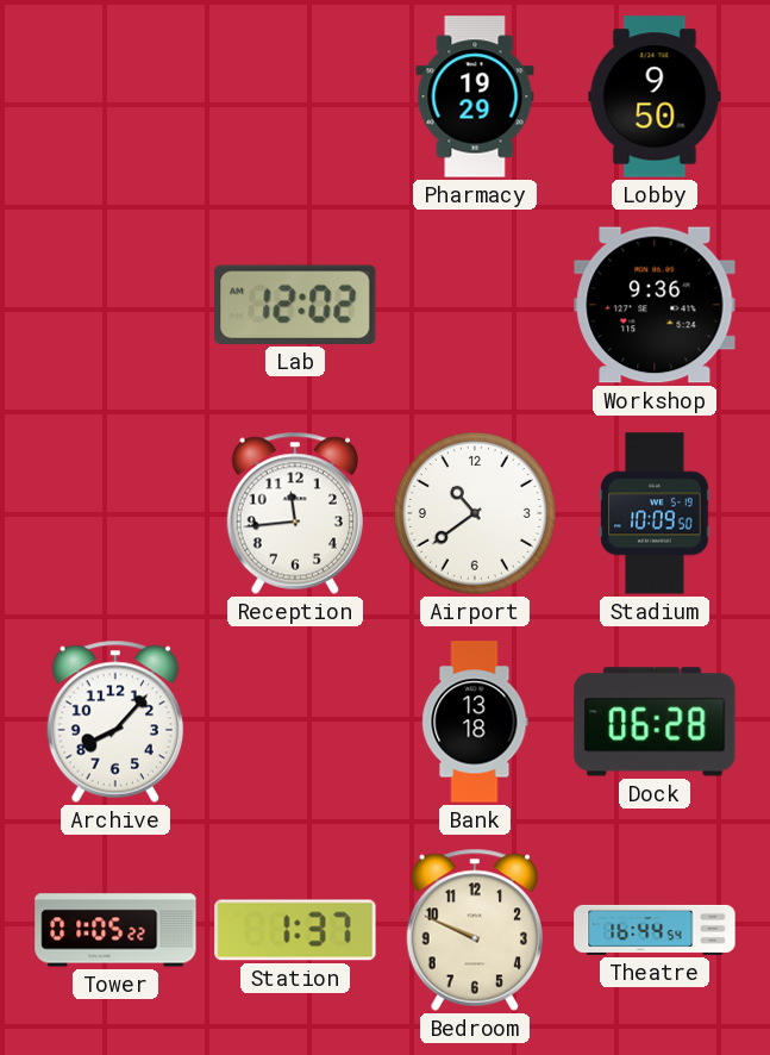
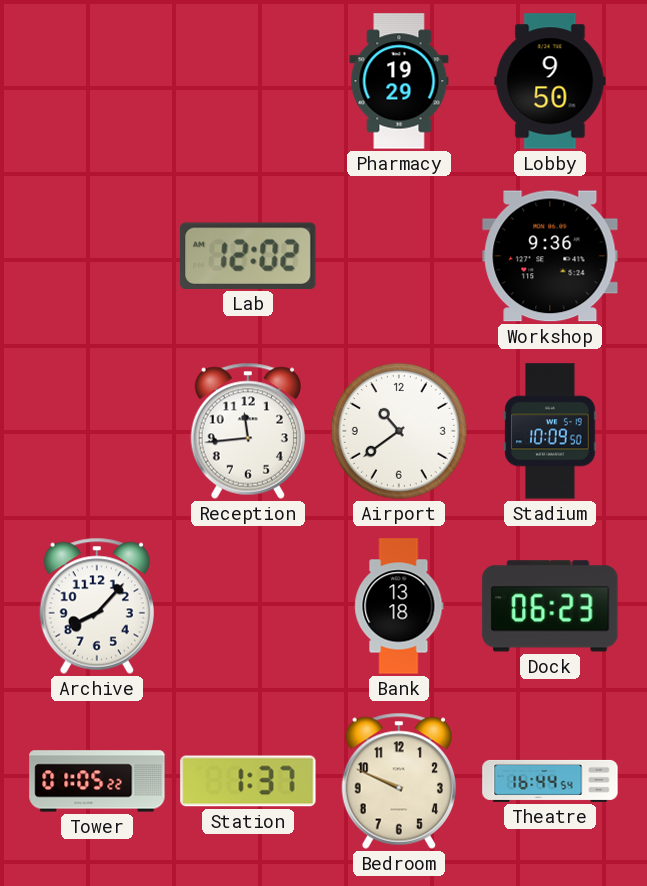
Dock: 06:28 -> 06:23 (550, 606)
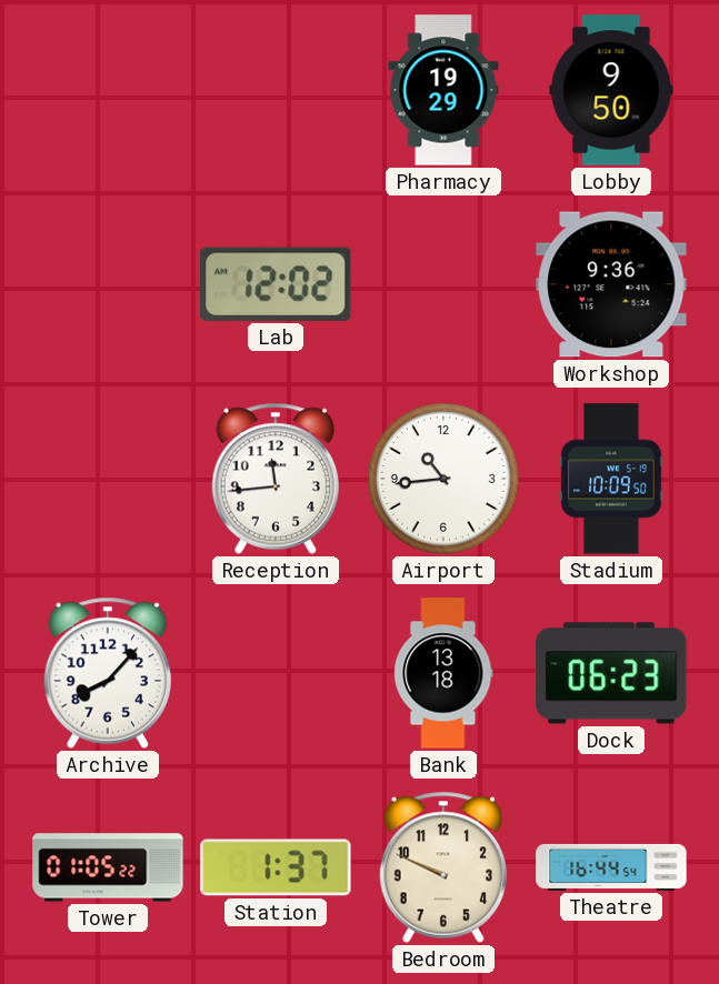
Airport: 10:39 -> 10:44 (443, 479)
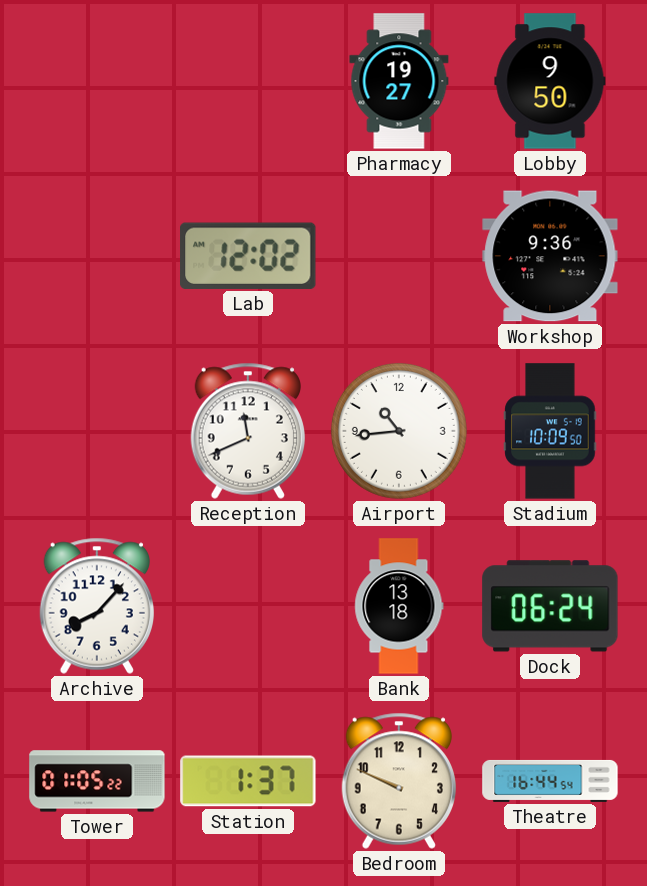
Pharmacy: 19:29 -> 19:27 (399, 81)
Reception: 11:44 -> 11:41 (247, 431)
Dock: 06:23 -> 06:24 (550, 606)
